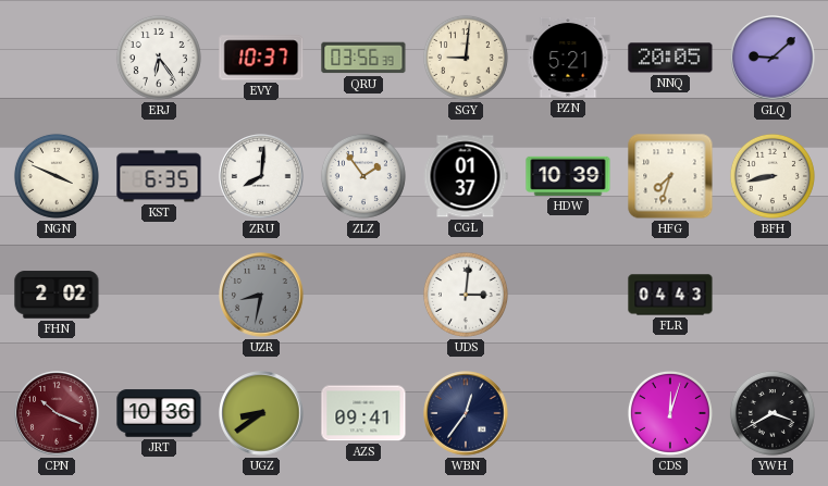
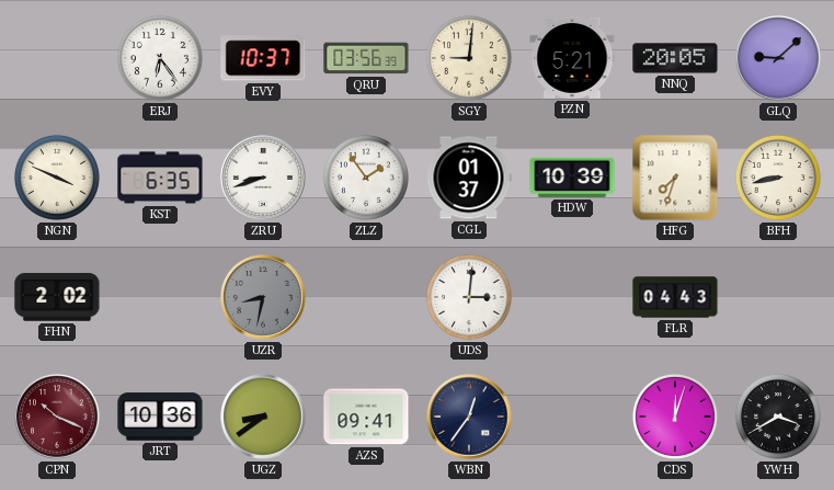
ZRU: 8:01 -> 8:42 (263, 178)
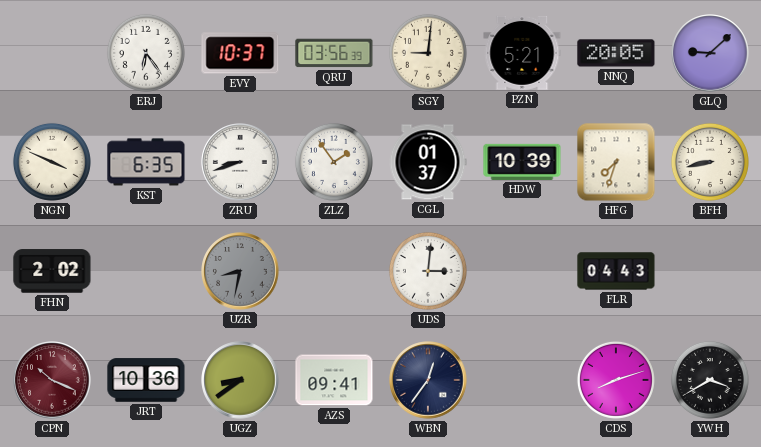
CDS: 12:03 -> 8:12 (616, 380)
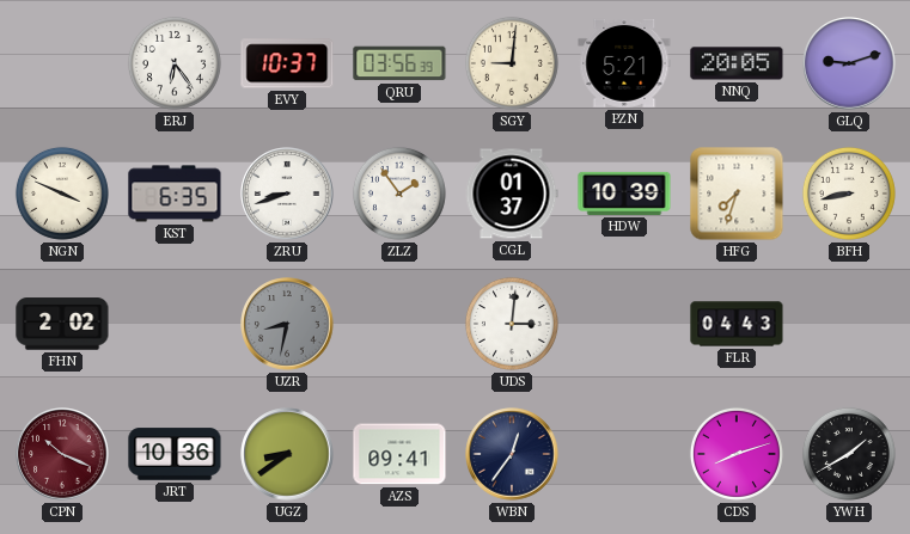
GLQ: 9:08 -> 9:12 (849, 63)
YWH: 3:40 -> 1:40 (849, 454)
